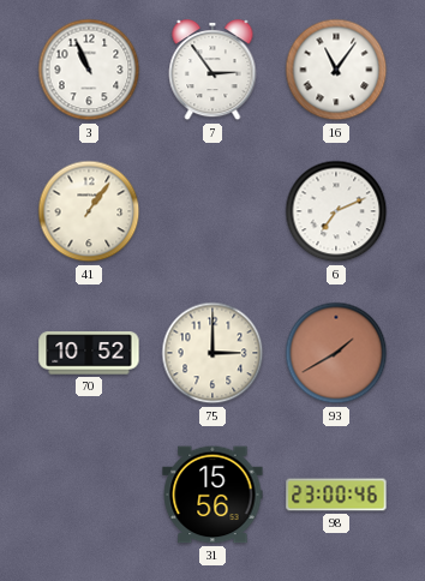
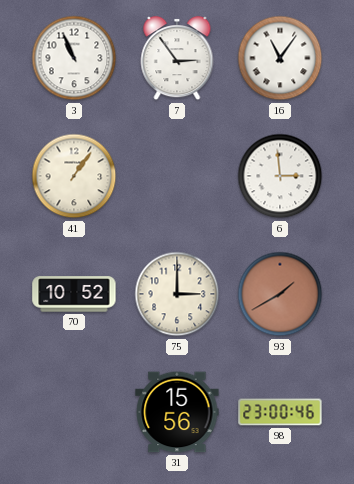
6: 7:11 -> 2:59 (280, 176)
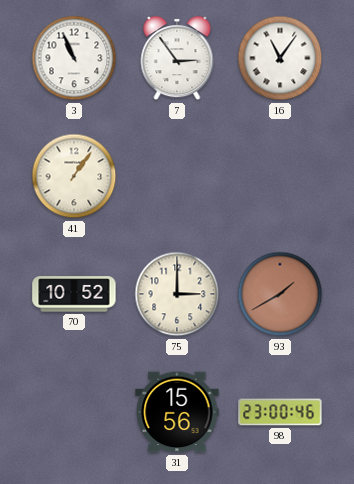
6: 2:59 -> none (280, 176)
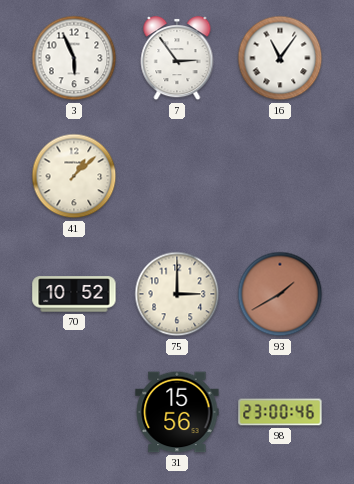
3: 10:56 -> 5:56 (74, 58)
41: 1:06 -> 1:08 (74, 176)
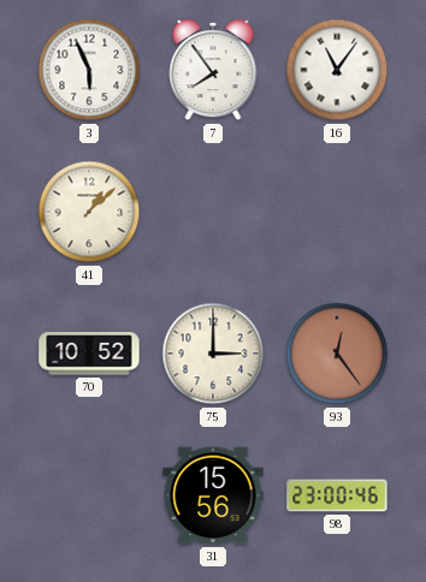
7: 2:54 -> 7:54 (213, 70)
93: 1:40 -> 12:24 (337, 354)
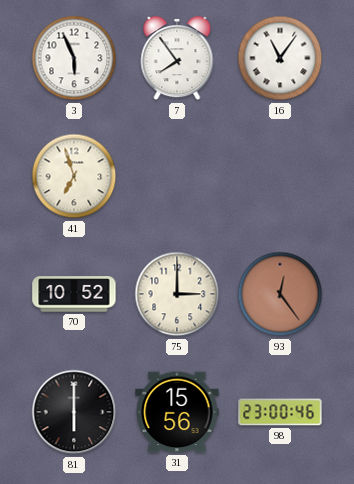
41: 1:08 -> 6:57 (74, 176)
81: none -> 6:00 (74, 412)
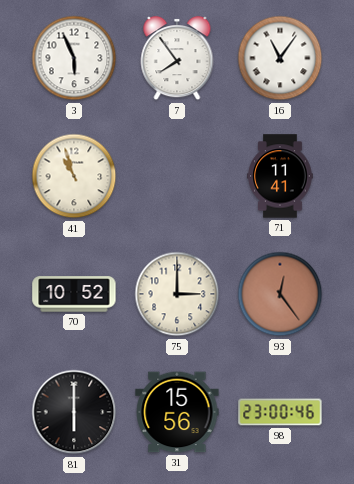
41: 6:57 -> 10:57 (74, 176)
71: none -> 11:41 (280, 176)
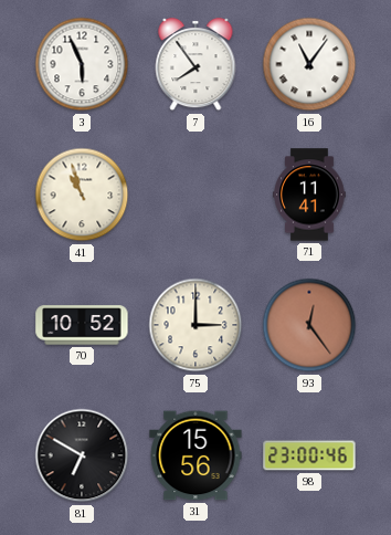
81: 6:00 -> 6:50 (82, 455)
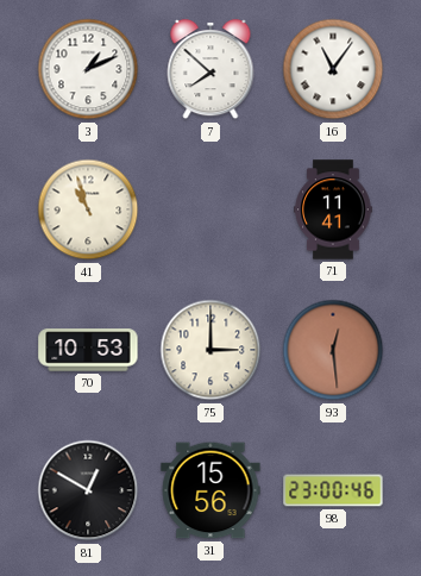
3: 5:56 -> 1:11 (88, 69)
7: 7:54 -> 7:52 (211, 69)
70: 10:52 -> 10:53 (88, 350)
93: 12:24 -> 12:29 (333, 350)
81: 6:50 -> 12:50 (88, 490)
